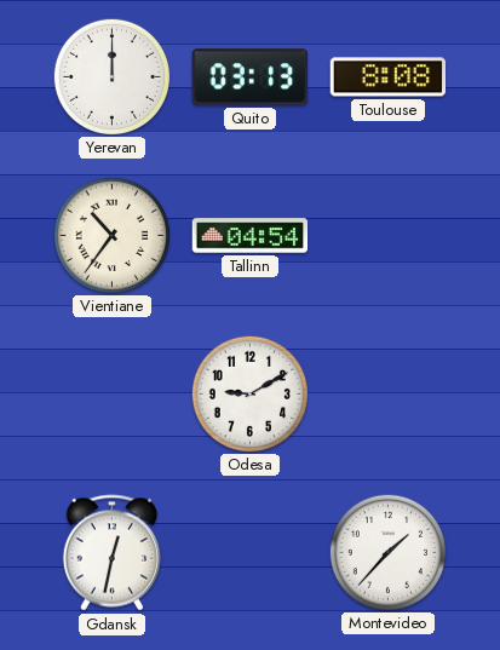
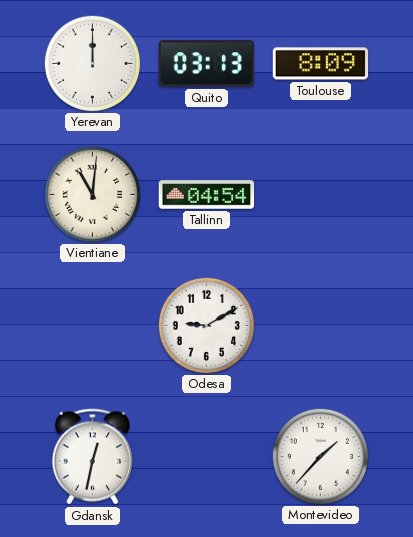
Toulouse: 8:08 -> 8:09 (321, 64)
Vientiane: 10:36 -> 11:01 (92, 194)
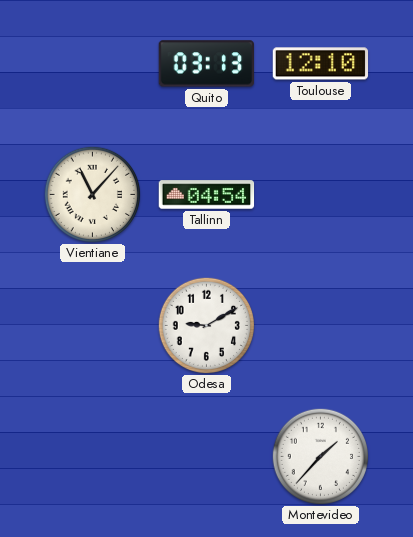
Yerevan: 12:00 -> none (92, 63)
Toulouse: 8:09 -> 12:10 (321, 64)
Vientiane: 11:01 -> 11:07 (92, 194)
Gdansk: 12:32 -> none (92, 457)
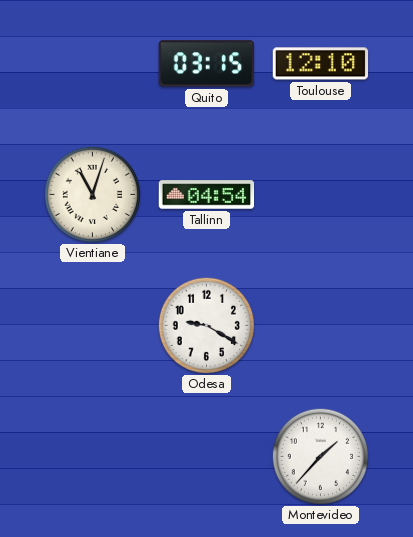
Quito: 03:13 -> 03:15 (206, 64)
Vientiane: 11:07 -> 11:03 (92, 194)
Odesa: 9:10 -> 9:20 (206, 325)
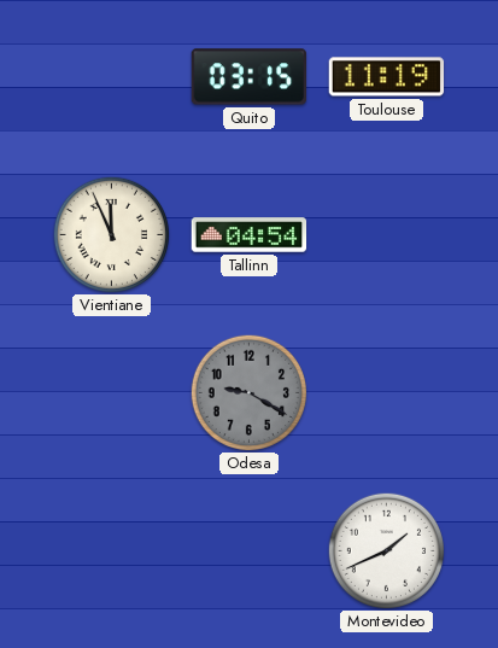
Toulouse: 12:10 -> 11:19 (387, 77)
Vientiane: 11:03 -> 11:56 (111, 234)
Odesa dial: white -> grey (248, 392)
Montevideo: 1:37 -> 1:41 (386, 550)
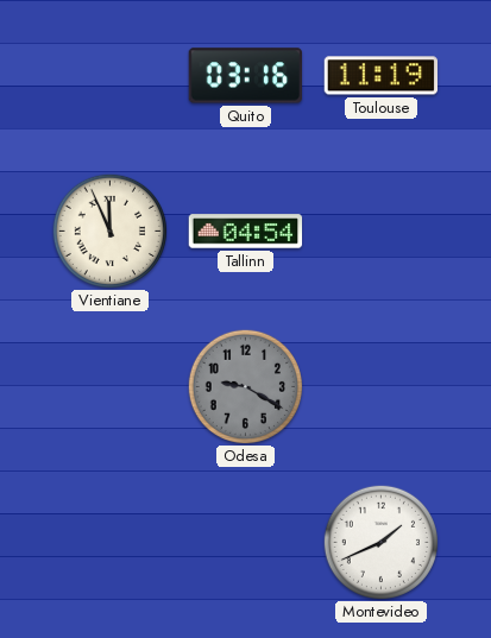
Quito: 03:15 -> 03:16 (245, 76)
